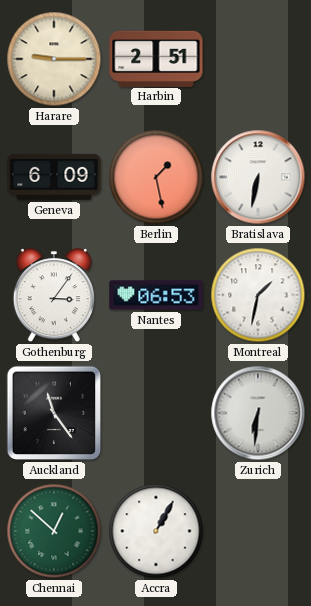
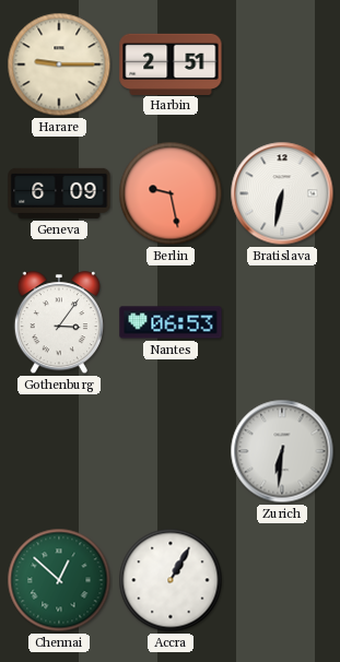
Berlin: 1:28 -> 9:28 (171, 193)
Montreal: 1:32 -> none (258, 295)
Auckland: 11:24 -> none (54, 413)
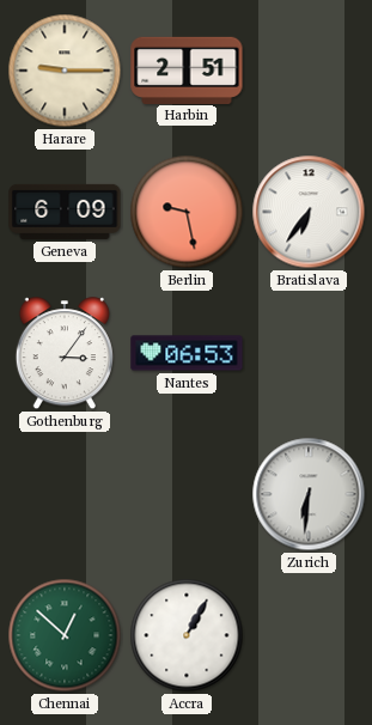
Bratislava: 6:32 -> 6:36 (309, 212)
